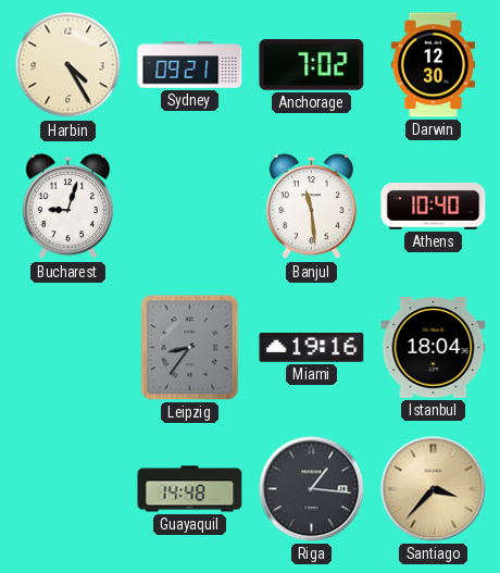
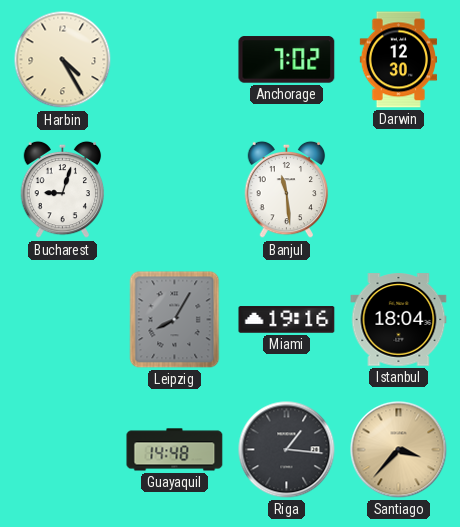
Sydney: 09:21 -> none (190, 65)
Athens: 10:40 -> none (434, 205)
Leipzig: 8:36 -> 8:05 (175, 320)
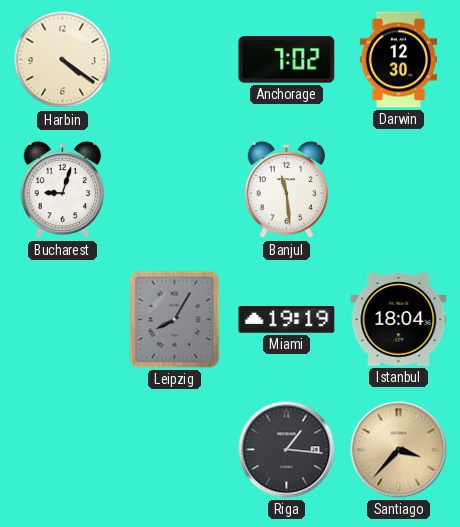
Harbin: 4:25 -> 4:21 (63, 60)
Miami: 19:16 -> 19:19 (287, 320)
Guayaquil: 14:48 -> none (175, 450)
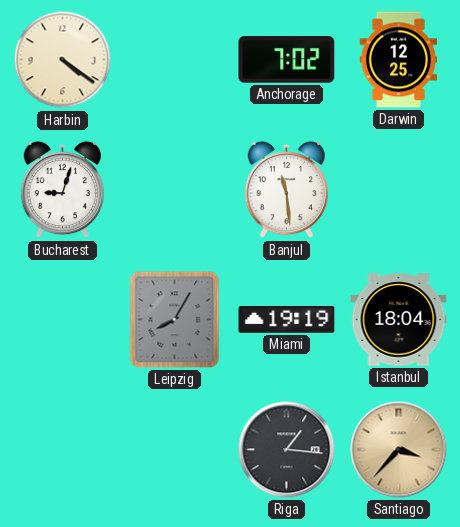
Darwin: 12:30 -> 12:25 (398, 60)
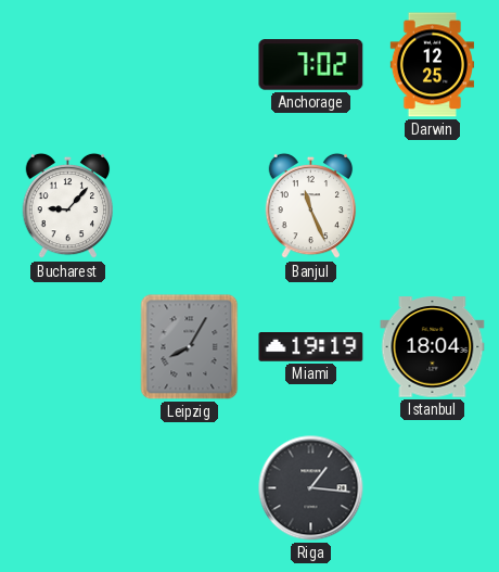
Harbin: 4:21 -> none (63, 60)
Bucharest: 9:03 -> 9:07 (68, 206)
Banjul: 11:29 -> 11:26 (311, 206)
Santiago: 3:37 -> none (399, 450)
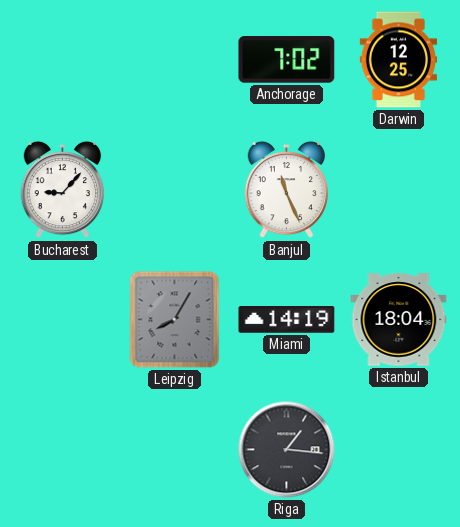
Miami: 19:19 -> 14:19 (287, 320)
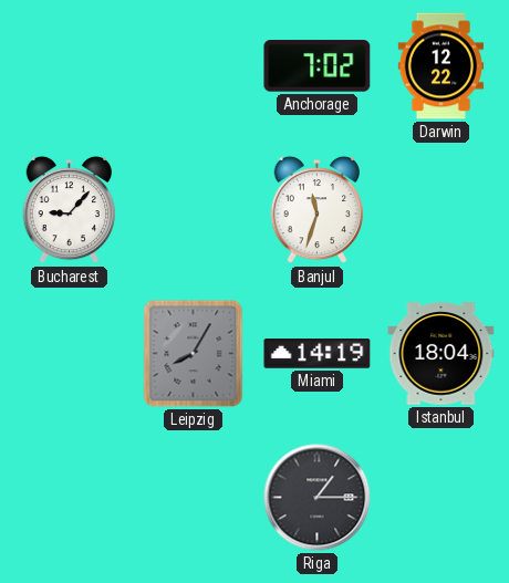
Darwin: 12:25 -> 12:22 (440, 66)
Banjul: 11:26 -> 11:33 (318, 210)
Riga: 1:16 -> 1:15 (318, 498)
